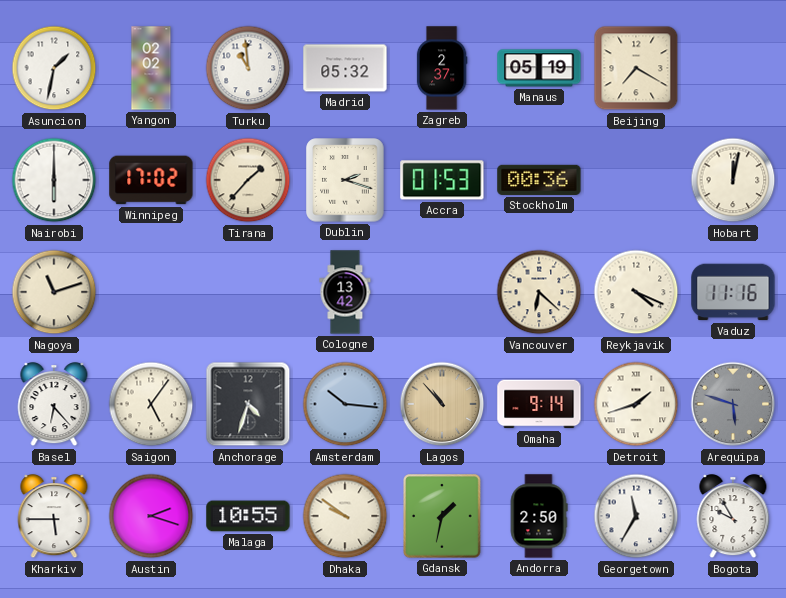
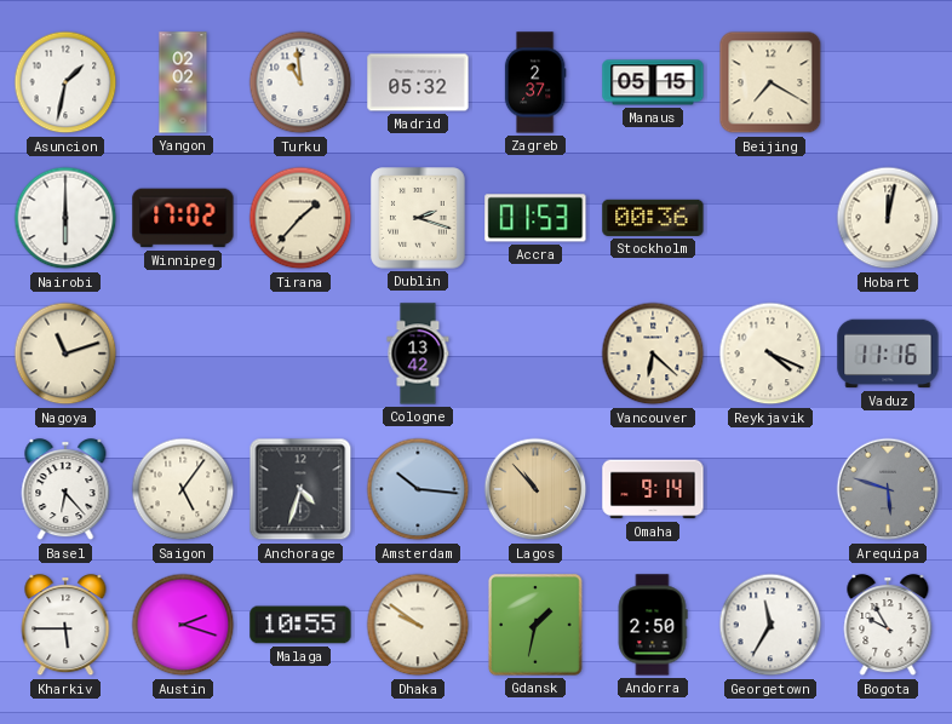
Manaus: 05:19 -> 05:15 (653, 82)
Detroit: 1:42 -> none (636, 404)
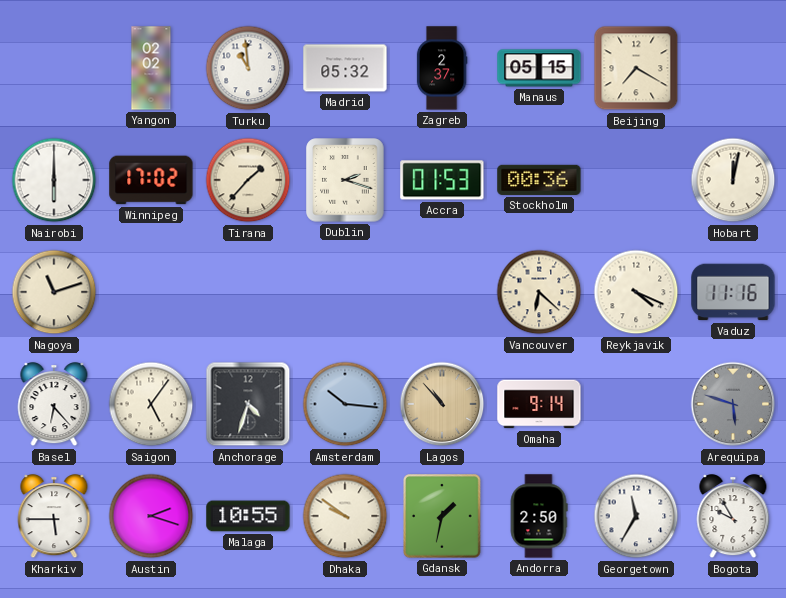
Asuncion: 1:32 -> none (65, 82)
Cologne: 13:42 -> none (418, 354)
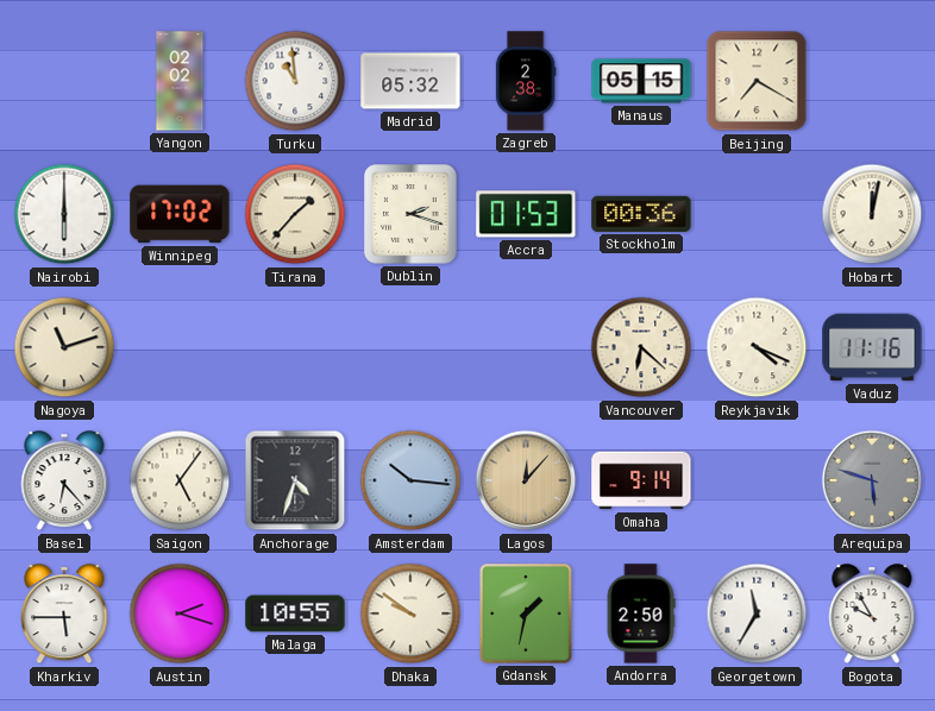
Zagreb: 2:37 -> 2:38 (526, 81)
Lagos: 10:53 -> 12:07 (526, 480)
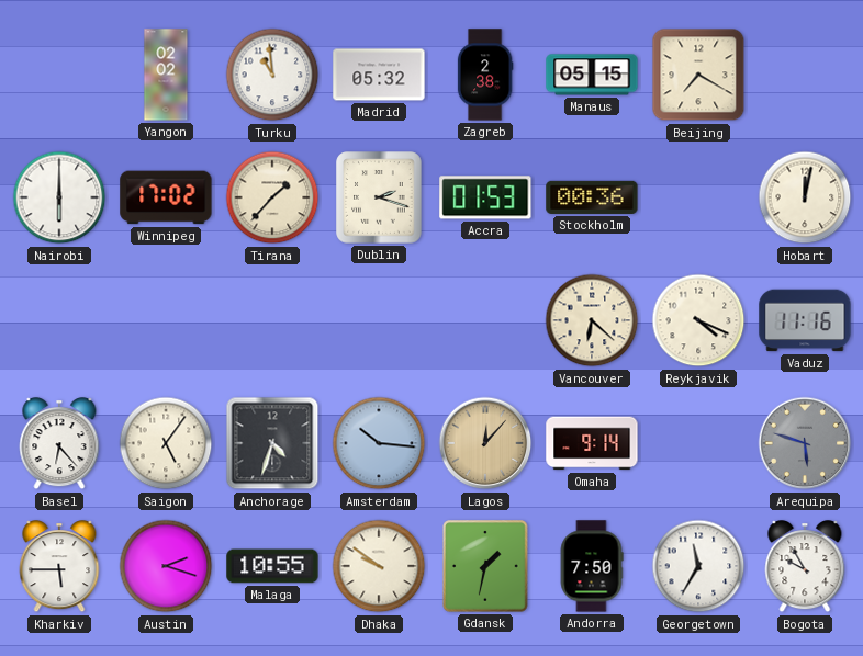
Nagoya: 11:12 -> none (64, 347)
Andorra: 2:50 -> 7:50 (592, 566)
